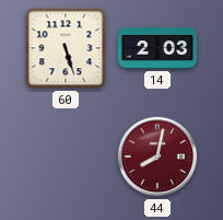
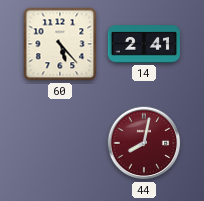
60: 5:27 -> 5:23 (60, 44)
14: 2:03 -> 2:41 (143, 44)
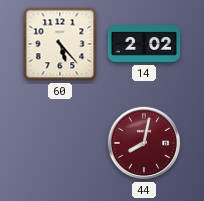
14: 2:41 -> 2:02 (143, 44)
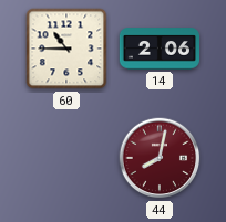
60: 5:23 -> 10:45 (66, 49)
14: 2:02 -> 2:06 (158, 49)
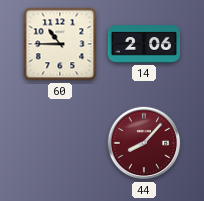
44: 8:02 -> 8:07 (144, 143)
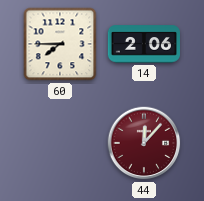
60: 10:45 -> 7:45 (60, 44)
44: 8:07 -> 12:07 (144, 143)
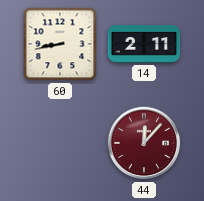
60: 7:45 -> 8:43 (60, 44)
14: 2:06 -> 2:11 (143, 44)
